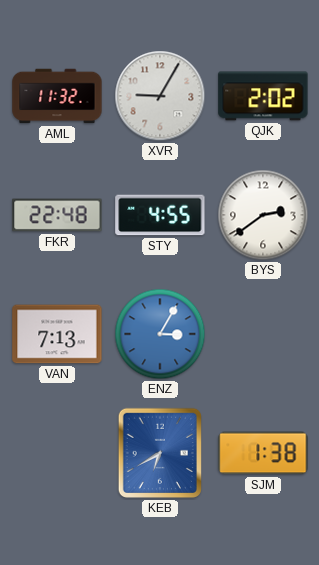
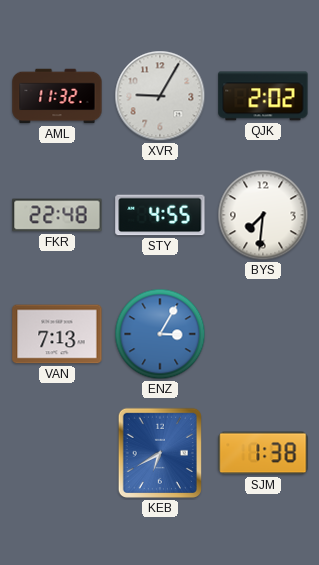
BYS: 2:39 -> 7:31 (263, 215)
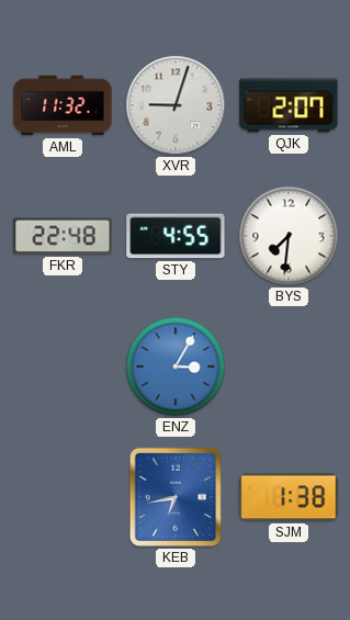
XVR: 9:05 -> 9:03 (176, 105)
QJK: 2:02 -> 2:07 (289, 105)
VAN: 7:13 -> none (57, 334)
KEB: 6:40 -> 6:43 (176, 497)
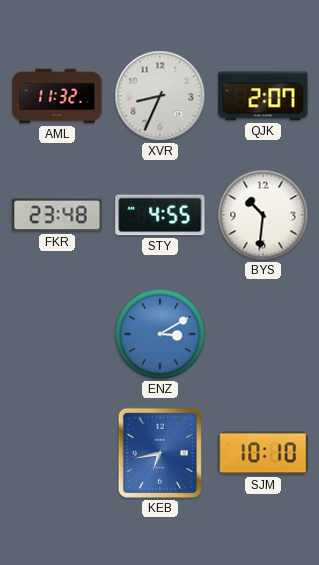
XVR: 9:03 -> 8:34 (160, 96)
FKR: 22:48 -> 23:48 (57, 215)
BYS: 7:31 -> 10:31 (263, 215)
ENZ: 3:05 -> 3:10 (160, 334)
SJM: 1:38 -> 10:10 (263, 453)
